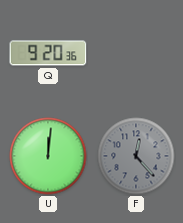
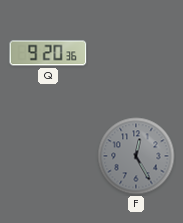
U: 12:01 -> none (48, 156)
F: 12:23 -> 12:25 (136, 156)
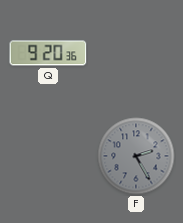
F: 12:25 -> 2:25 (136, 156)
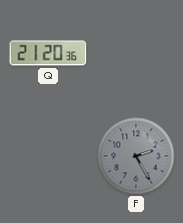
Q: 9:20 -> 21:20 (48, 53)
